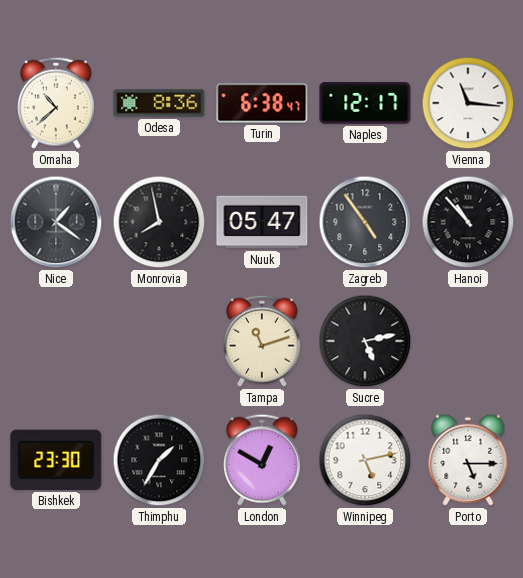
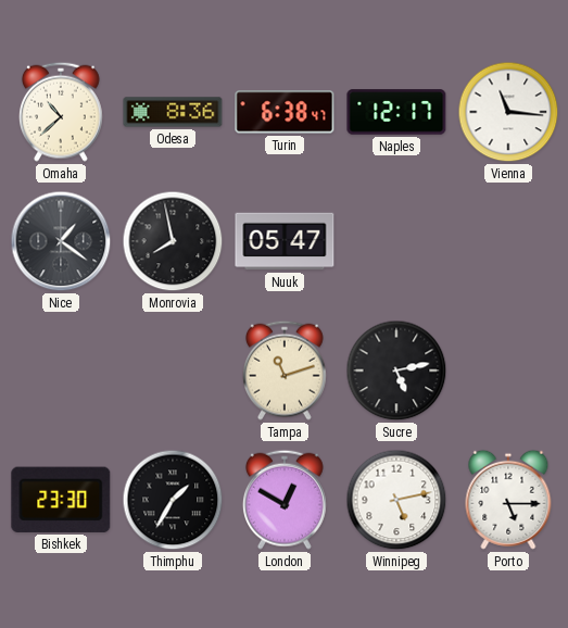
Zagreb: 4:54 -> none (365, 222)
Hanoi: 10:53 -> none (468, 222)
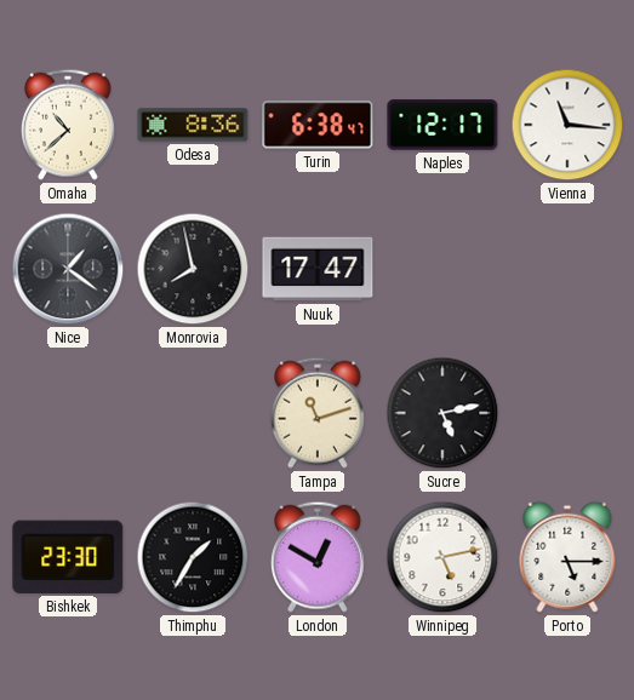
Nuuk: 05:47 -> 17:47 (318, 269)
